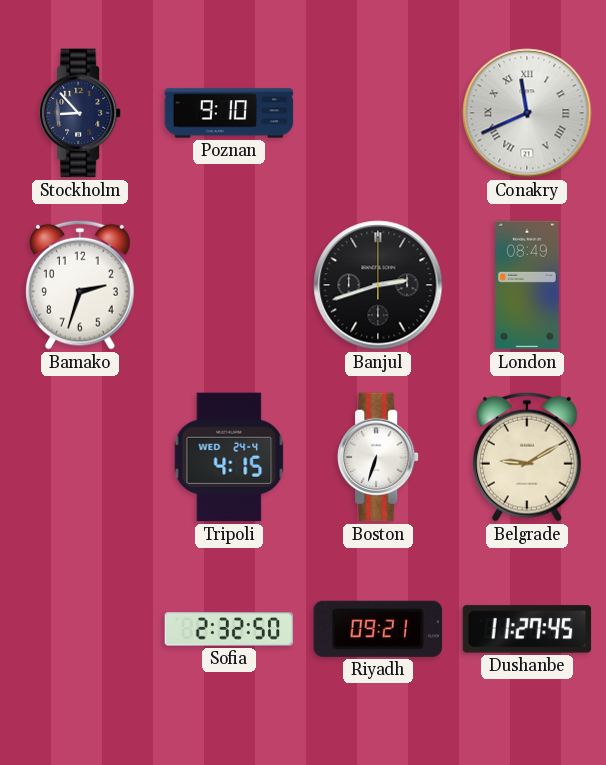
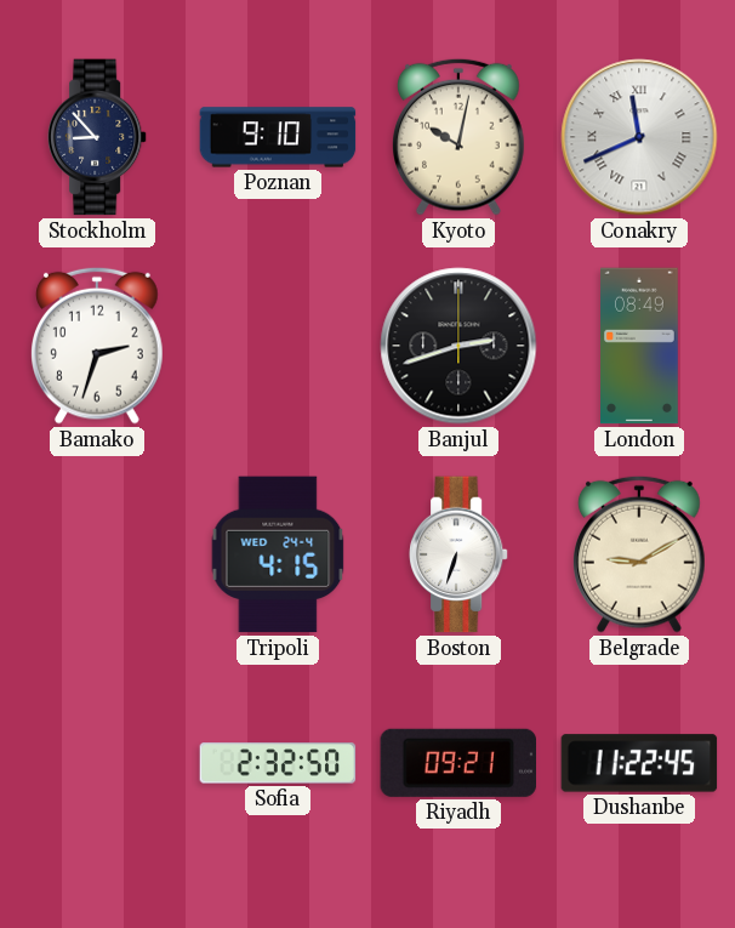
Kyoto: none -> 10:02 (460, 137)
Dushanbe: 11:27 -> 11:22 (639, 763)
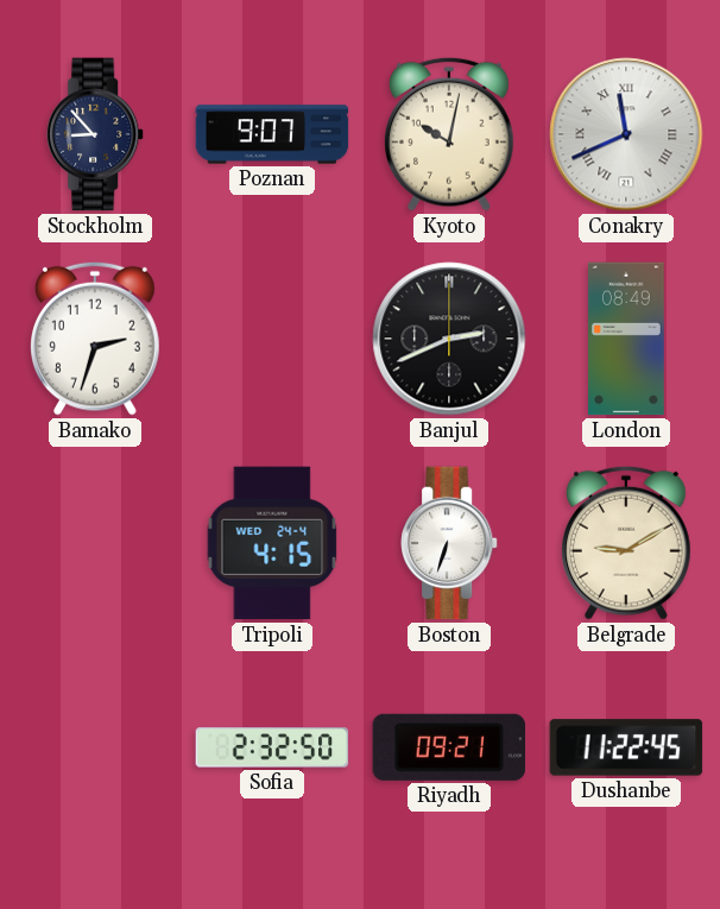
Poznan: 9:10 -> 9:07 (272, 134)
Banjul: 2:42 -> 2:41 (449, 339)
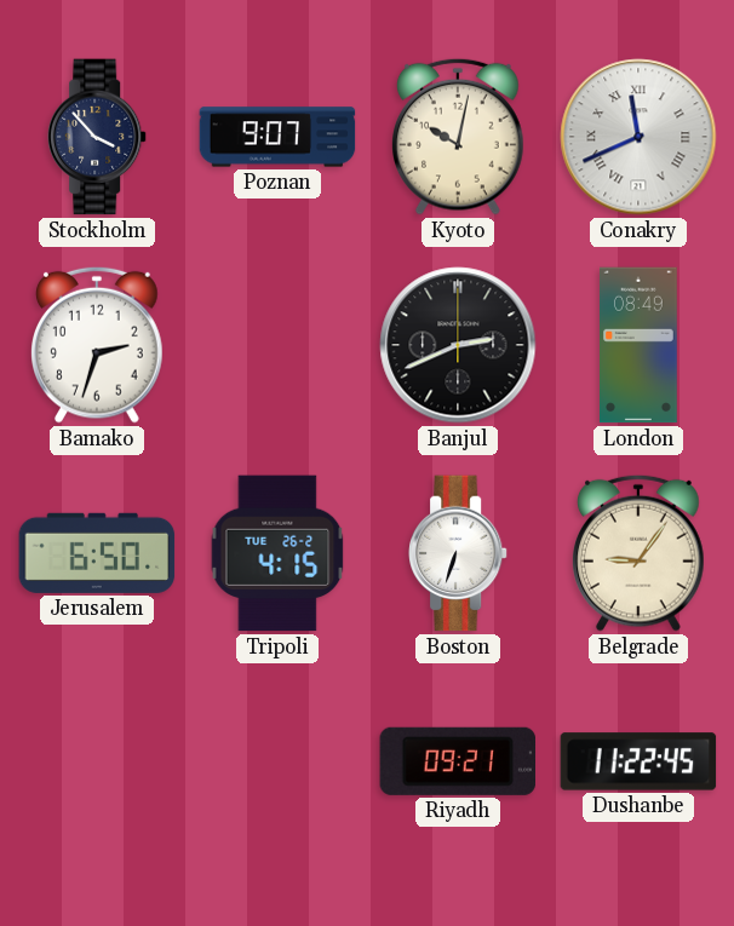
Stockholm: 8:53 -> 3:53 (98, 137)
Jerusalem: none -> 6:50 (97, 553)
Tripoli date: WED 24-4 -> TUE 26-2 (277, 553)
Belgrade: 9:10 -> 9:06 (640, 553)
Sofia: 2:32 -> none (272, 747)
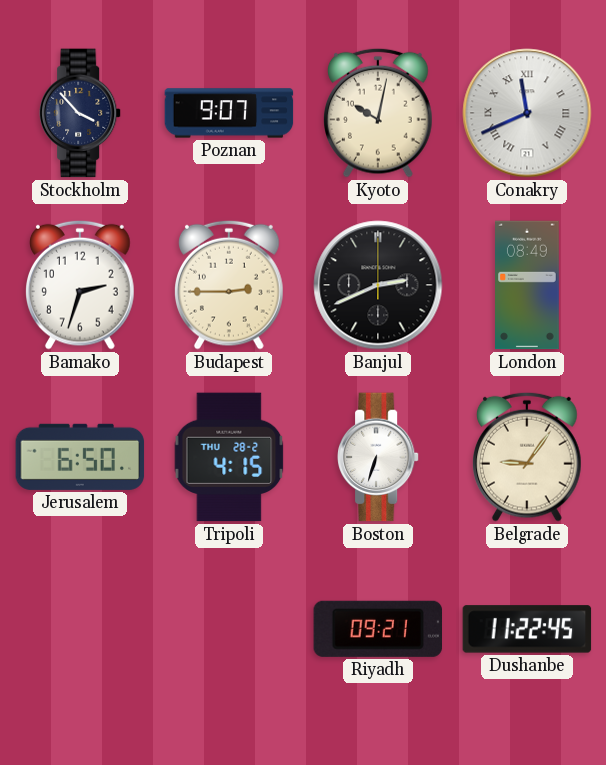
Budapest: none -> 2:45 (230, 285)
Tripoli date: TUE 26-2 -> THU 28-2 (229, 457)
